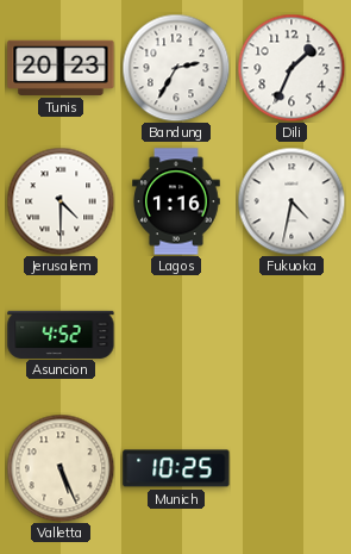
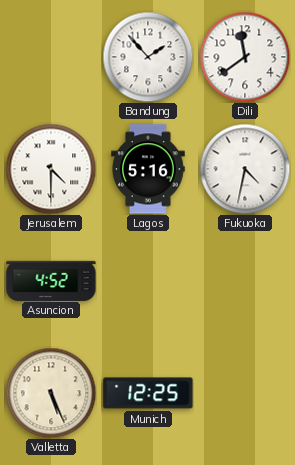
Tunis: 20:23 -> none (61, 68)
Bandung: 2:35 -> 1:53 (148, 57)
Dili: 1:34 -> 11:39 (245, 57)
Lagos: 1:16 -> 5:16 (148, 169)
Munich: 10:25 -> 12:25 (148, 393)
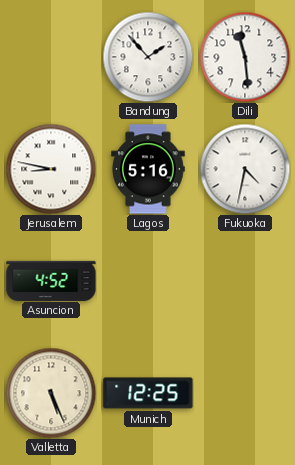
Dili: 11:39 -> 11:29 (245, 57)
Jerusalem: 4:30 -> 8:47 (51, 169)
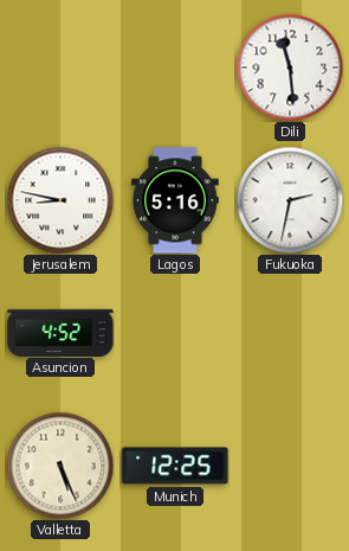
Bandung: 1:53 -> none (148, 57)
Fukuoka: 4:32 -> 2:32 (290, 200)
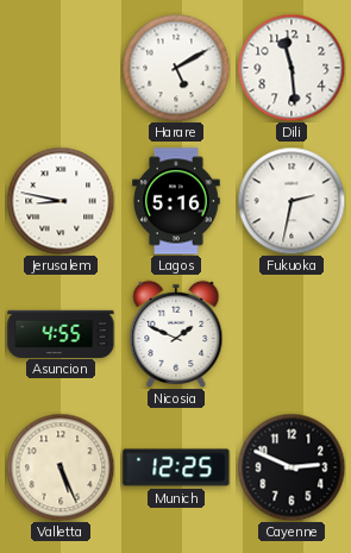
Harare: none -> 5:10 (176, 68)
Asuncion: 4:52 -> 4:55 (61, 333)
Nicosia: none -> 1:49 (176, 334)
Cayenne: none -> 2:49 (292, 467)
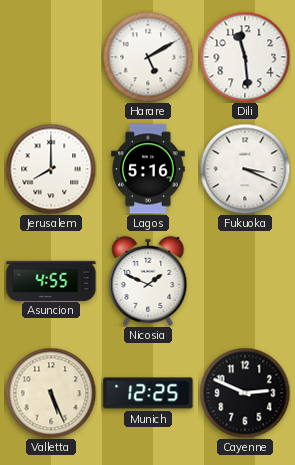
Jerusalem: 8:47 -> 8:00 (51, 169)
Fukuoka: 2:32 -> 3:19 (245, 169)
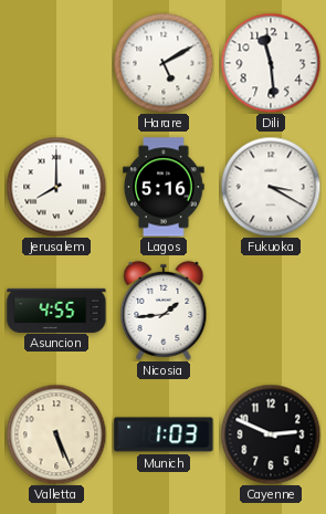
Fukuoka: 3:19 -> 3:20 (271, 187)
Nicosia: 1:49 -> 1:44 (164, 311)
Munich: 12:25 -> 1:03 (164, 434)
